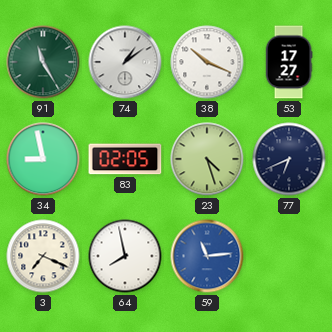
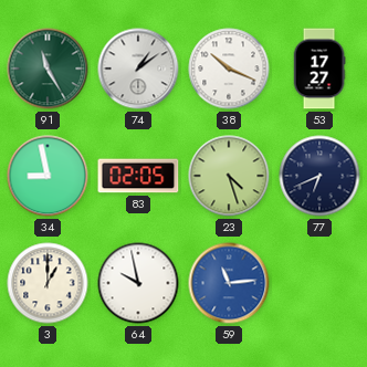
3: 7:19 -> 1:00 (48, 283)
64: 7:58 -> 9:58 (138, 283)
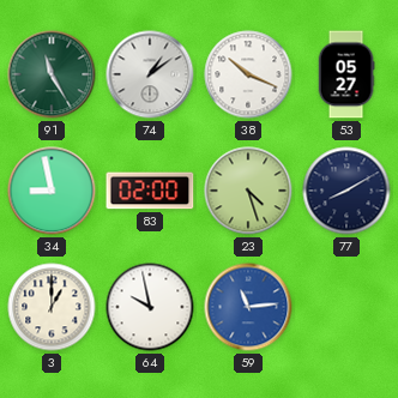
53: 17:27 -> 05:27 (346, 74)
83: 02:05 -> 02:00 (150, 191)
77: 6:41 -> 8:10 (346, 191)
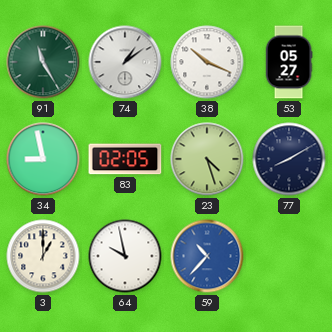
83: 02:00 -> 02:05 (125, 159)
59: 11:14 -> 10:37 (207, 256)
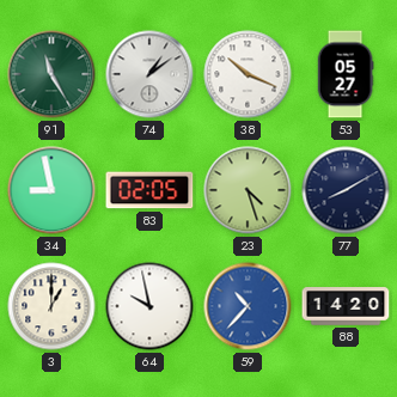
88: none -> 14:20 (346, 306)
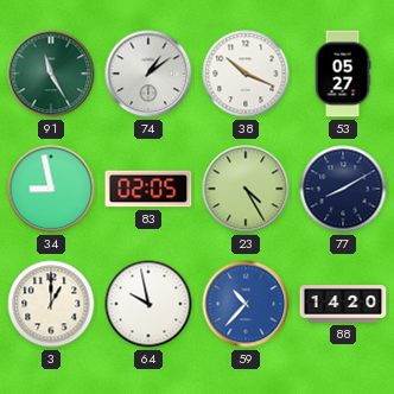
23: 4:27 -> 4:25 (246, 189)
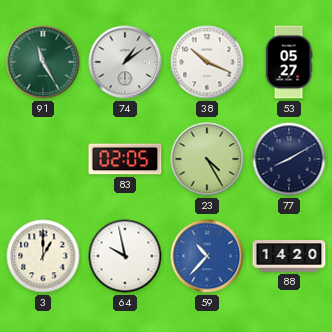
34: 8:58 -> none (51, 189)
